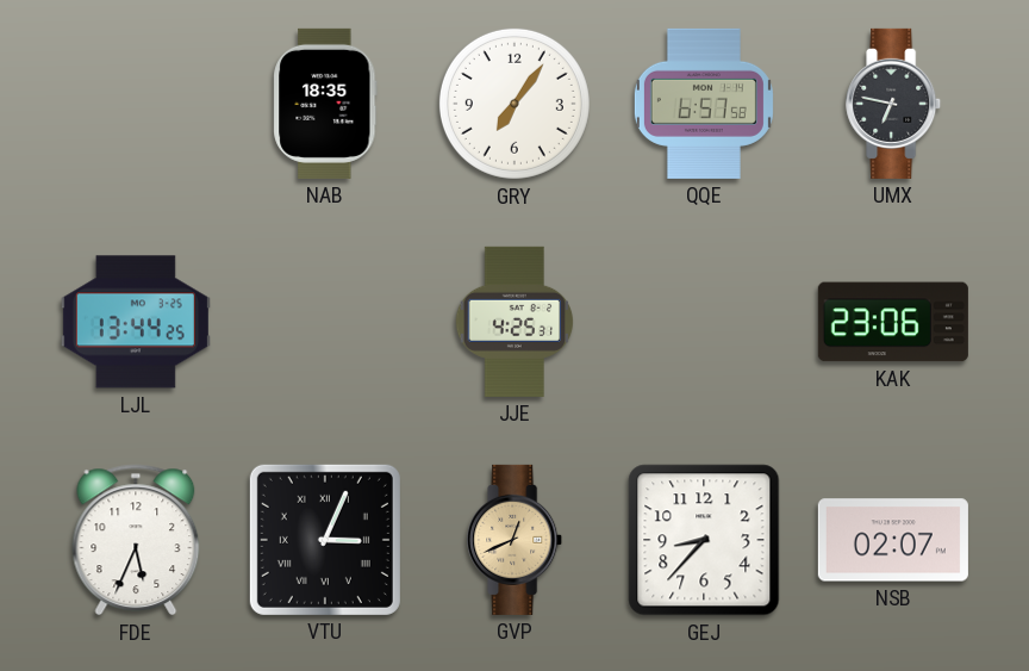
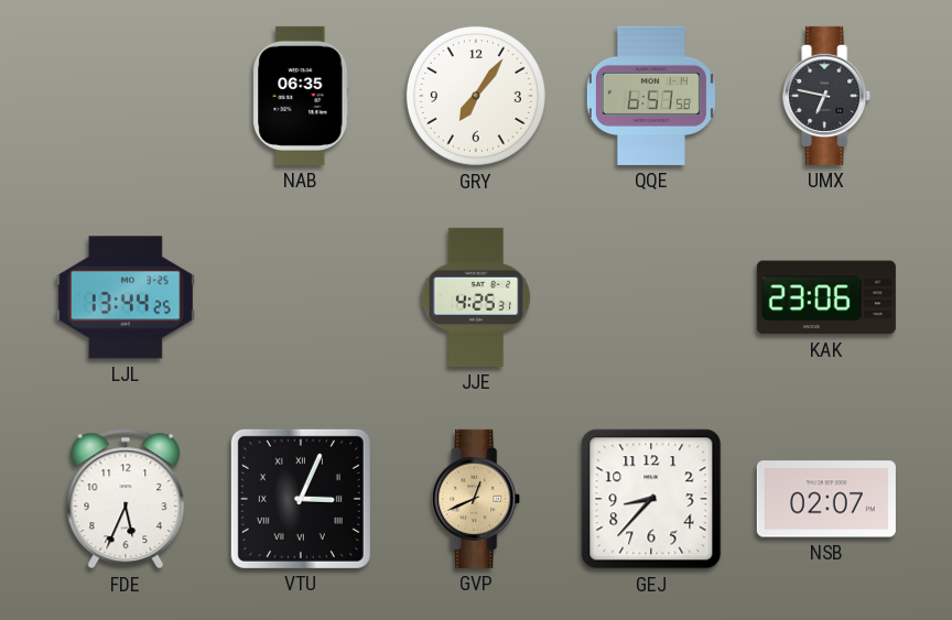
NAB: 18:35 -> 06:35 (301, 96)
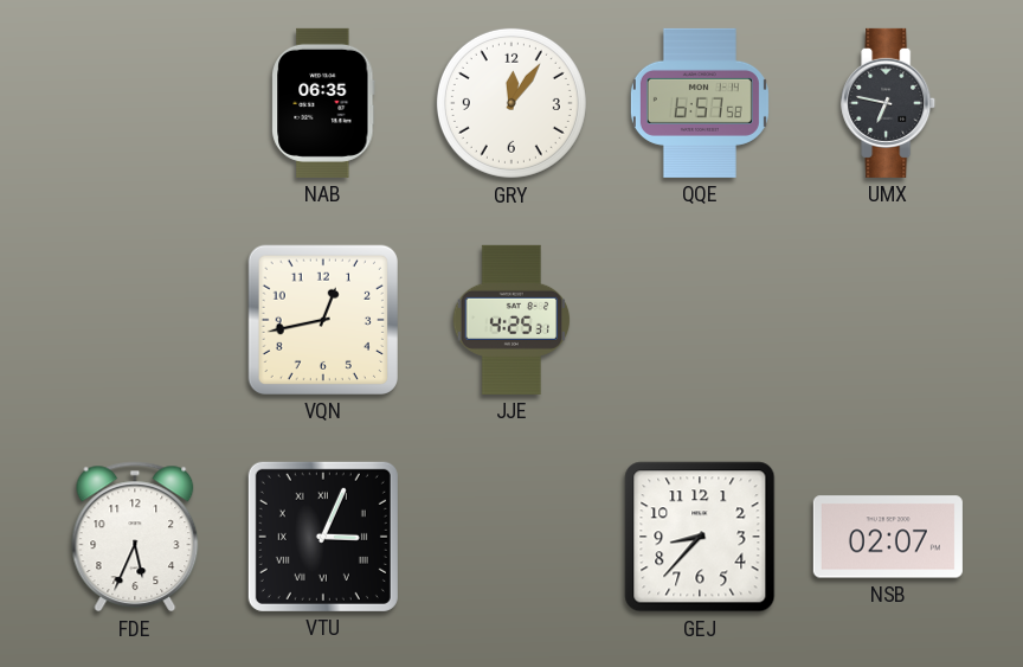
GRY: 7:06 -> 12:06 (511, 103)
LJL: 13:44 -> none (126, 297)
VQN: none -> 12:43 (323, 320)
KAK: 23:06 -> none (826, 297)
GVP: 12:41 -> none (477, 499)
